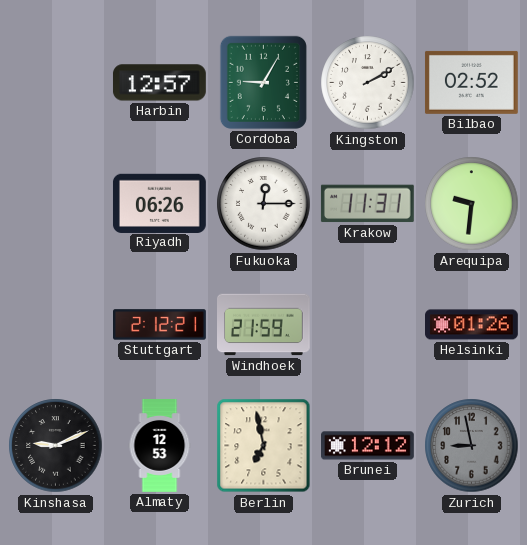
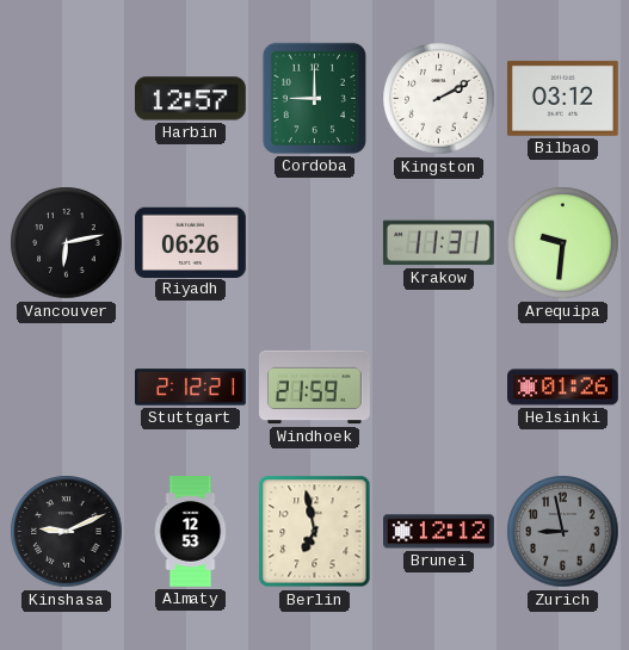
Cordoba: 9:05 -> 9:00 (314, 98)
Bilbao: 02:52 -> 03:12 (562, 98)
Vancouver: none -> 6:13 (67, 243)
Fukuoka: 12:15 -> none (264, 204)
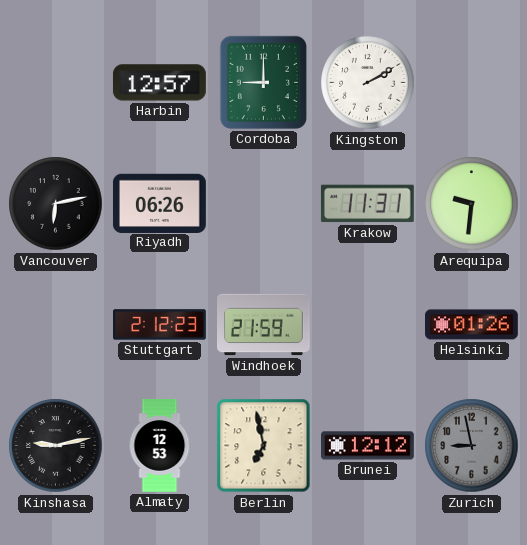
Bilbao: 03:12 -> none (562, 98)
Stuttgart: 2:12:21 -> 2:12:23 (160, 325)
Kinshasa: 9:11 -> 9:13 (56, 446)
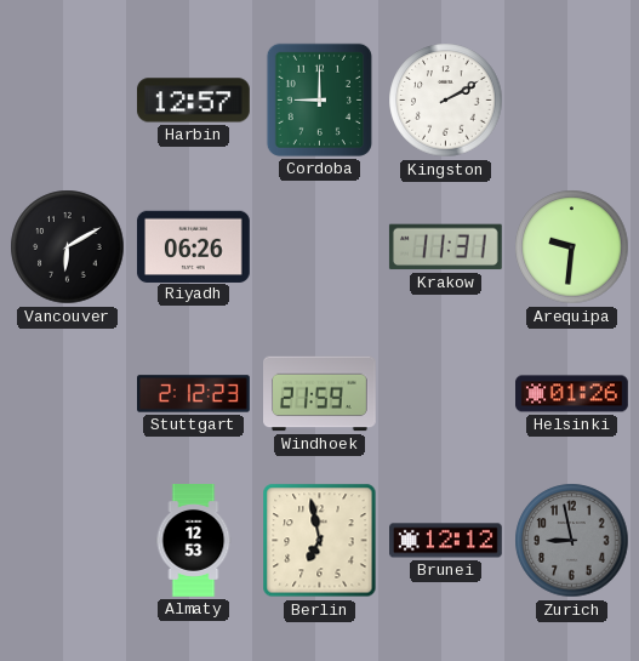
Vancouver: 6:13 -> 6:10 (68, 247)
Kinshasa: 9:13 -> none (56, 446)
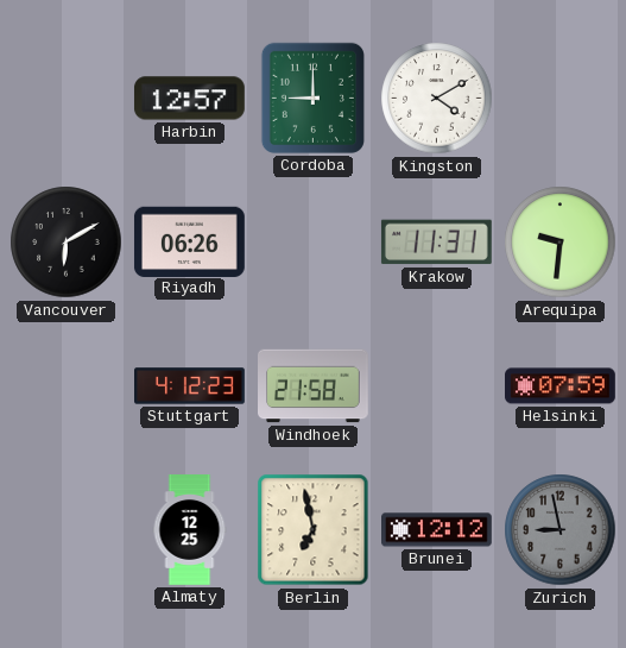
Kingston: 2:10 -> 4:10 (437, 99)
Stuttgart: 2:12 -> 4:12 (190, 386)
Windhoek: 21:59 -> 21:58 (314, 386)
Helsinki: 01:26 -> 07:59 (561, 386)
Almaty: 12:53 -> 12:25 (190, 530)
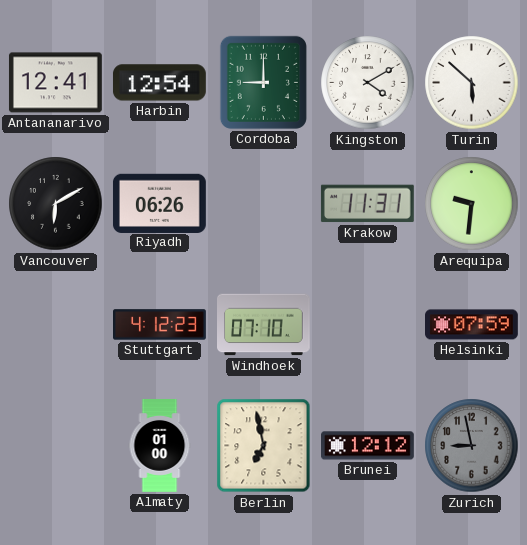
Antananarivo: none -> 12:41 (55, 83)
Harbin: 12:57 -> 12:54 (159, 83)
Turin: none -> 5:52 (472, 83)
Windhoek: 21:58 -> 07:10 (264, 325)
Almaty: 12:25 -> 01:00 (160, 446)
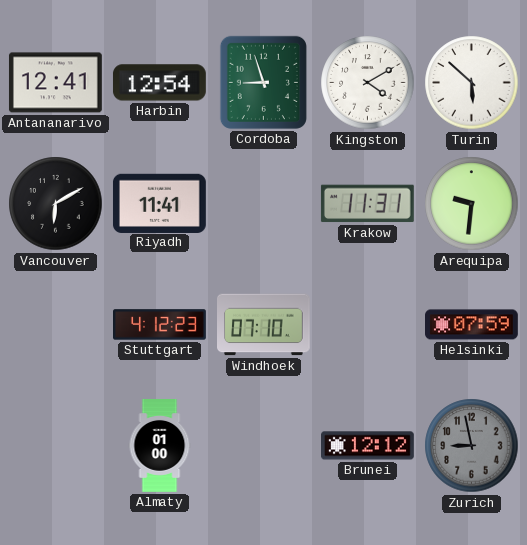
Cordoba: 9:00 -> 8:57 (263, 82)
Riyadh: 06:26 -> 11:41 (159, 203)
Berlin: 6:58 -> none (264, 446)
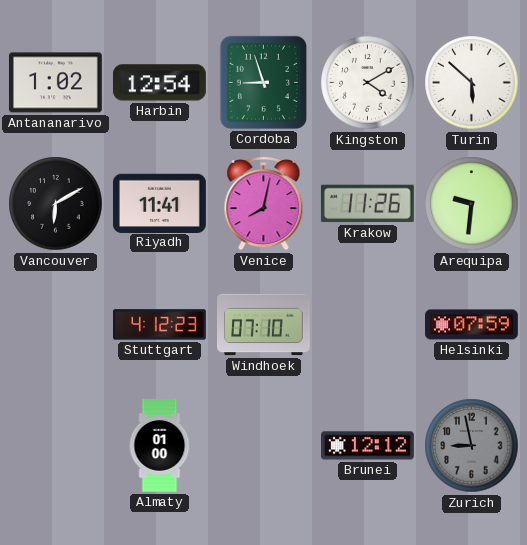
Antananarivo: 12:41 -> 1:02 (55, 83)
Venice: none -> 8:02 (264, 204)
Krakow: 11:31 -> 11:26 (367, 204)
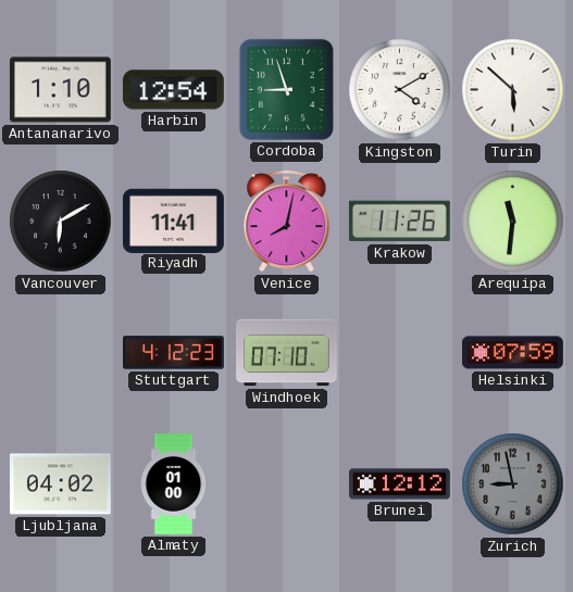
Antananarivo: 1:02 -> 1:10 (60, 90)
Arequipa: 9:31 -> 11:31 (513, 222)
Ljubljana: none -> 04:02 (60, 484)
